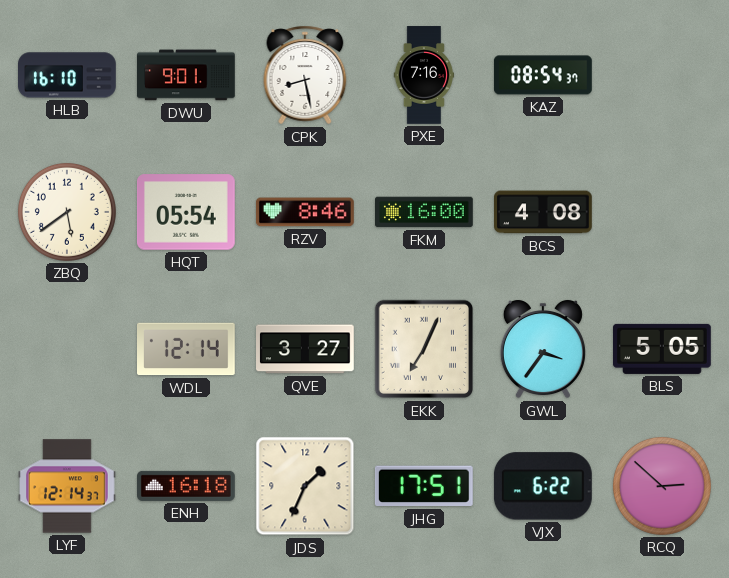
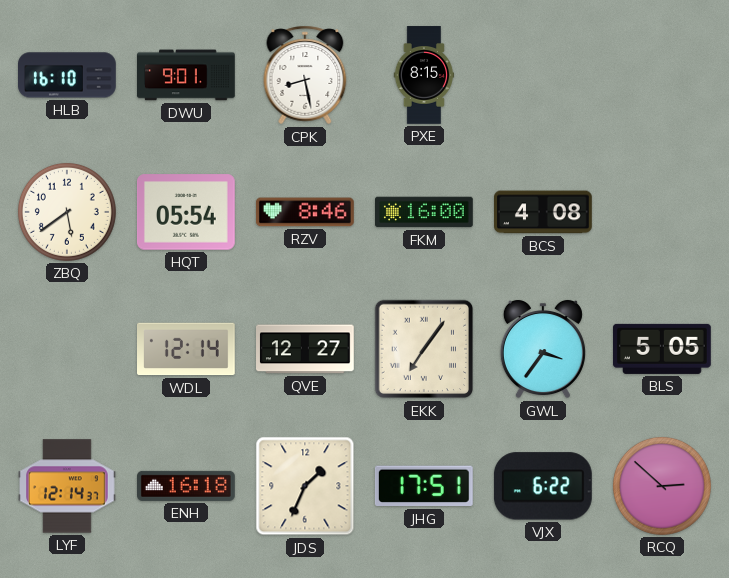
PXE: 7:16 -> 8:15 (424, 75)
KAZ: 08:54 -> none (543, 75)
QVE: 3:27 -> 12:27 (306, 349)
EKK: 7:04 -> 7:06 (424, 349)
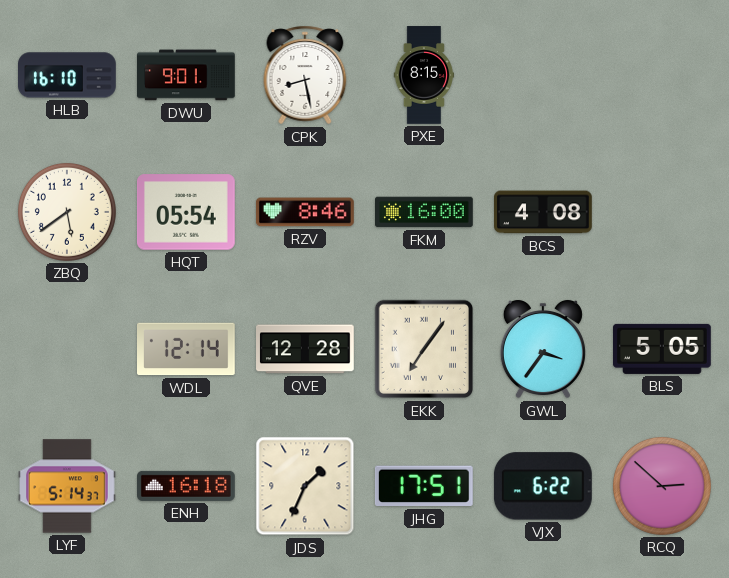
QVE: 12:27 -> 12:28 (306, 349)
LYF: 12:14 -> 5:14 (68, 486)
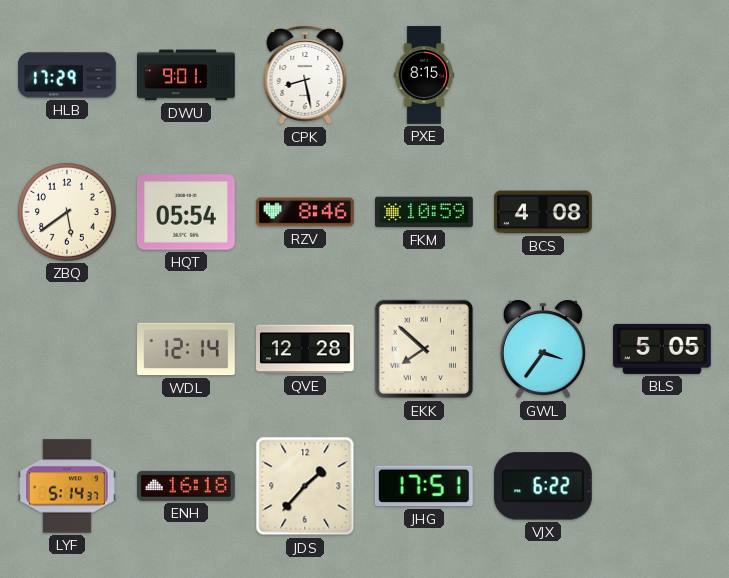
HLB: 16:10 -> 17:29 (68, 75)
FKM: 16:00 -> 10:59 (425, 212)
EKK: 7:06 -> 7:52 (424, 349)
JDS: 1:34 -> 1:37 (305, 486)
RCQ: 2:52 -> none (662, 486)
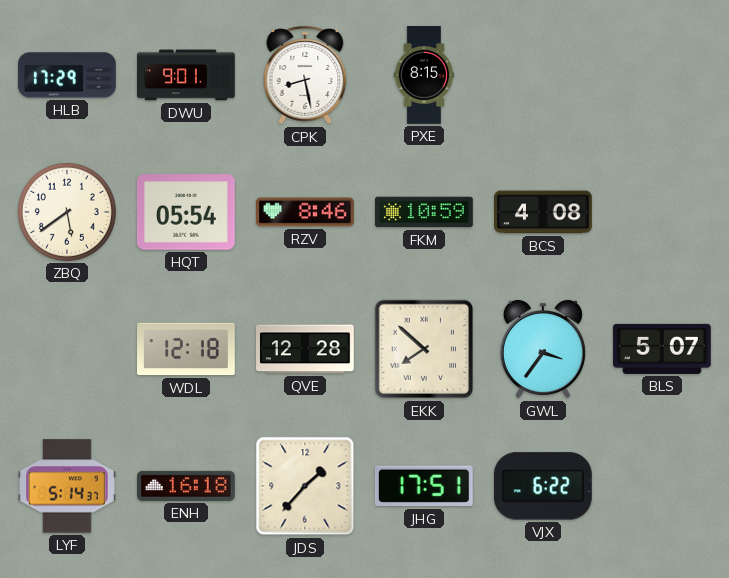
WDL: 12:14 -> 12:18 (187, 349)
BLS: 5:05 -> 5:07 (663, 349)
